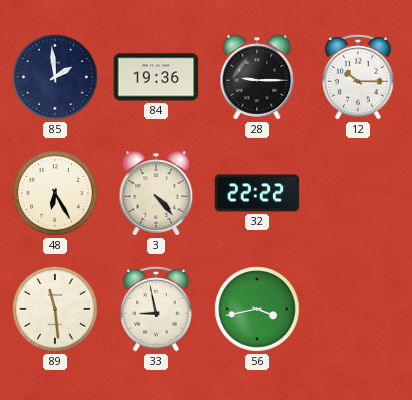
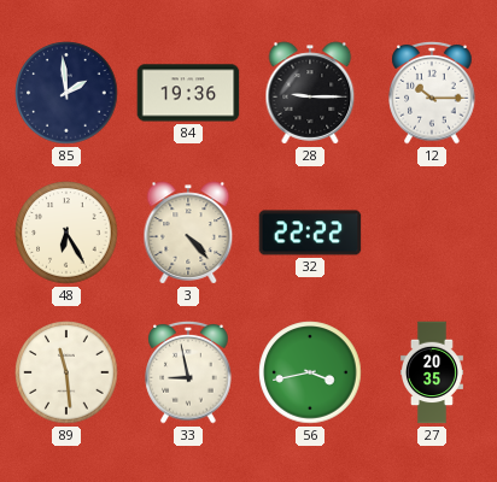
27: none -> 20:35 (433, 372)
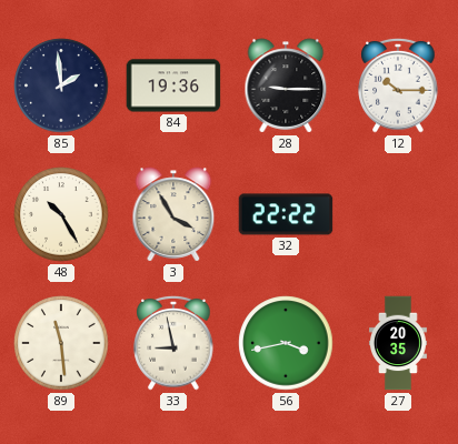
48: 6:25 -> 10:25 (61, 214)
3: 4:23 -> 3:55 (173, 214)
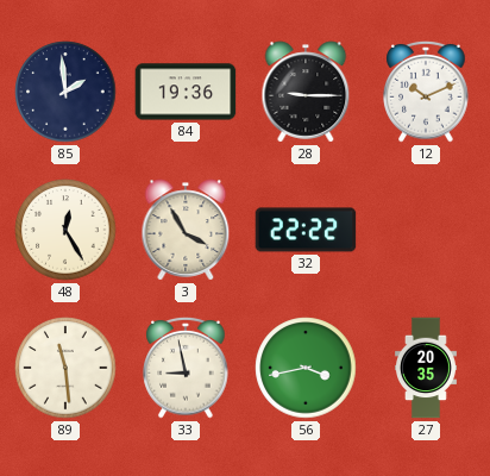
12: 10:15 -> 10:11 (426, 93)
48: 10:25 -> 12:25 (65, 230)
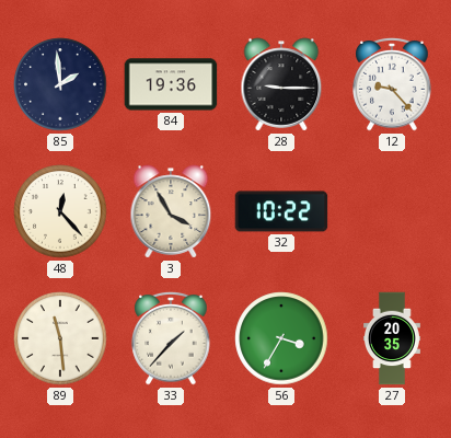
12: 10:11 -> 9:23 (392, 85)
48: 12:25 -> 12:23 (60, 211)
32: 22:22 -> 10:22 (281, 211)
33: 8:58 -> 1:37 (171, 339)
56: 3:43 -> 3:35 (281, 338)
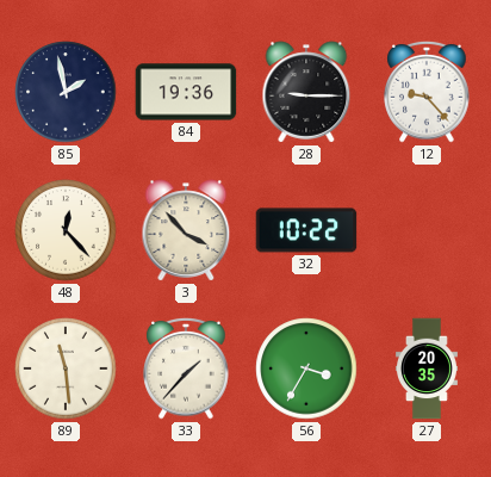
85: 1:59 -> 1:58 (66, 92)
3: 3:55 -> 3:53 (186, 230)
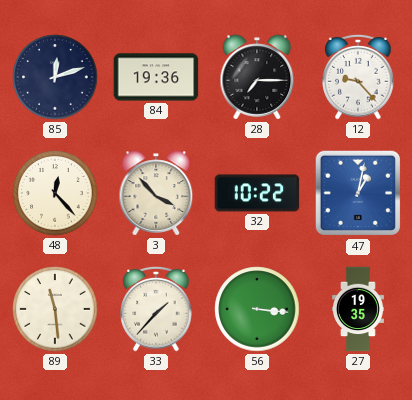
85: 1:58 -> 12:12 (55, 77)
28: 9:15 -> 7:15 (257, 77)
47: none -> 1:02 (358, 193)
56: 3:35 -> 3:16 (257, 309)
27: 20:35 -> 19:35 (359, 309)
